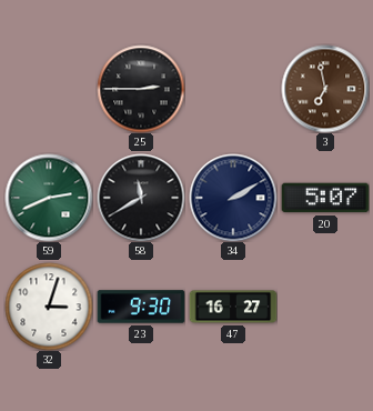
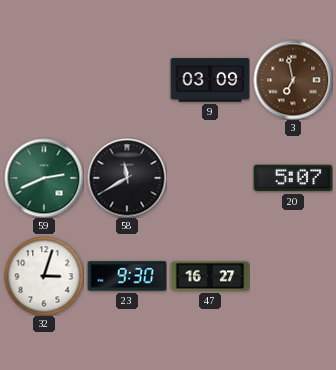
25: 2:45 -> none (141, 89)
9: none -> 03:09 (210, 80)
34: 2:10 -> none (233, 198)
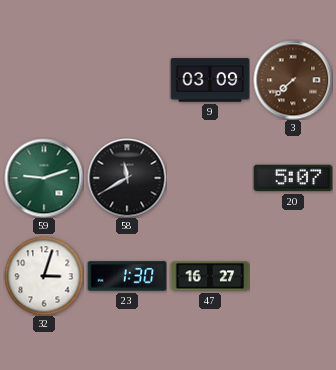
3: 6:58 -> 7:38 (293, 80)
59: 2:41 -> 9:12 (44, 178)
23: 9:30 -> 1:30 (127, 276)
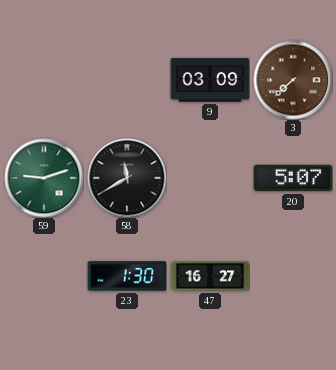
32: 3:03 -> none (44, 276)
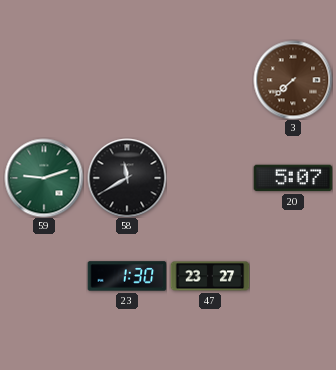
9: 03:09 -> none (210, 80)
47: 16:27 -> 23:27 (210, 276)
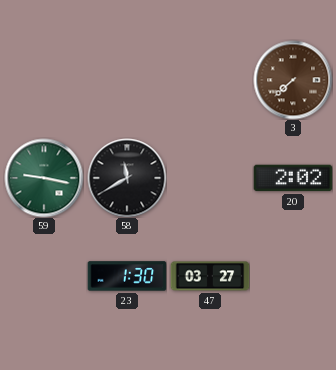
59: 9:12 -> 9:17 (44, 178)
20: 5:07 -> 2:02 (293, 178)
47: 23:27 -> 03:27 (210, 276)
